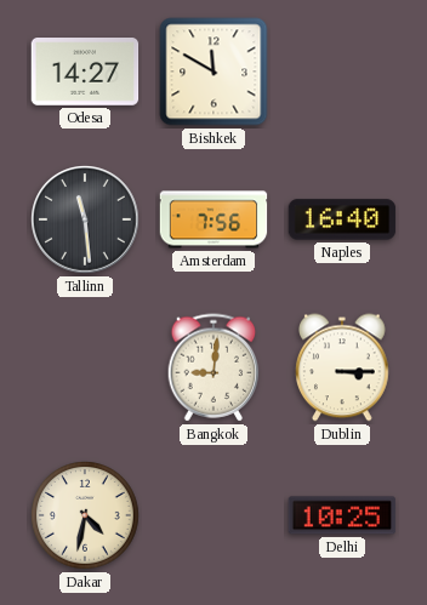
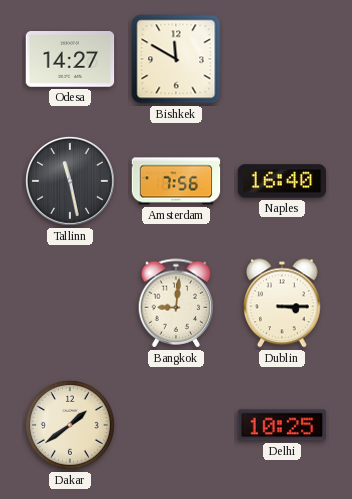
Tallinn: 11:29 -> 11:28 (71, 182)
Dakar: 4:32 -> 1:39 (71, 426)
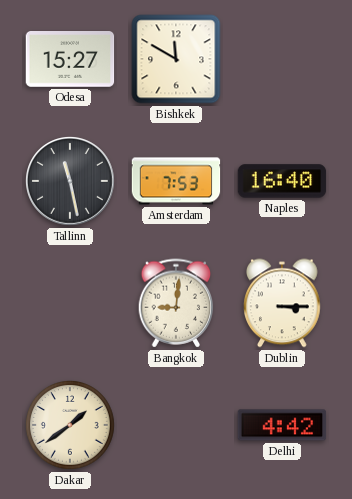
Odesa: 14:27 -> 15:27 (70, 59)
Amsterdam: 7:56 -> 7:53 (176, 181)
Delhi: 10:25 -> 4:42 (282, 425)
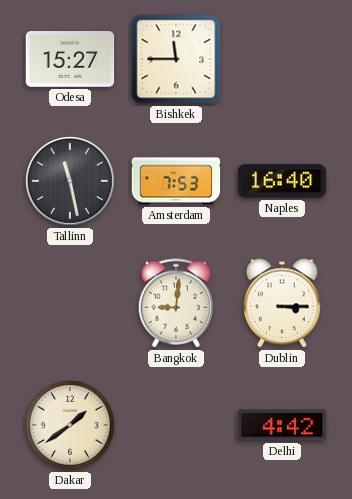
Bishkek: 11:50 -> 11:45 (176, 59)
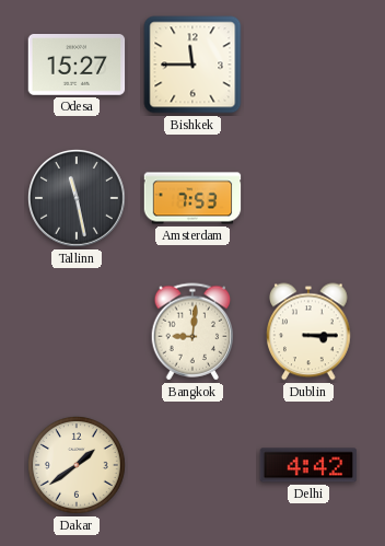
Naples: 16:40 -> none (282, 181)
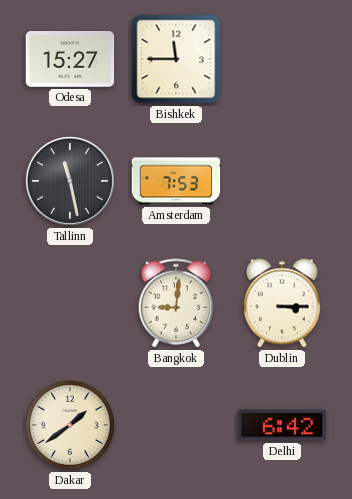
Delhi: 4:42 -> 6:42 (282, 425)
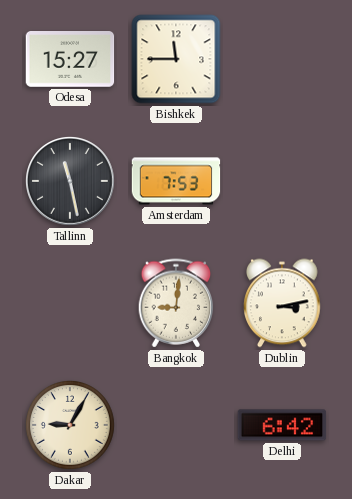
Dublin: 3:15 -> 3:13 (283, 303)
Dakar: 1:39 -> 9:05 (71, 426)
